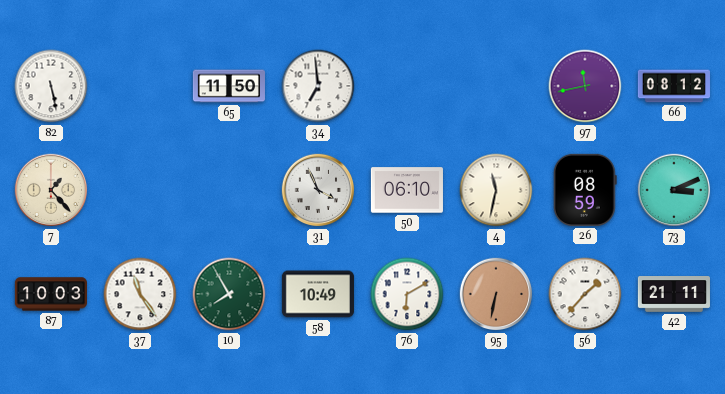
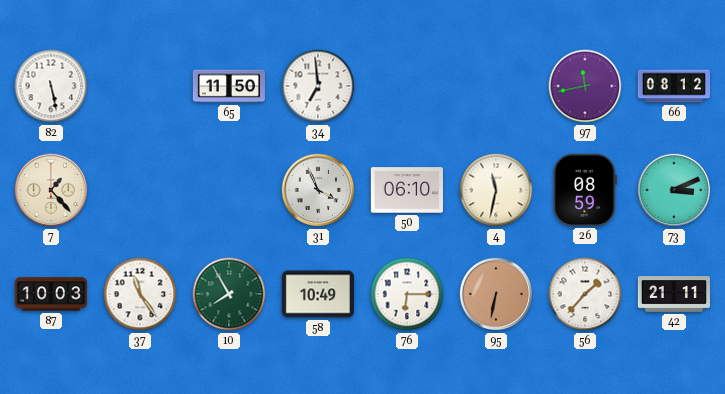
76: 6:10 -> 6:15 (407, 294)
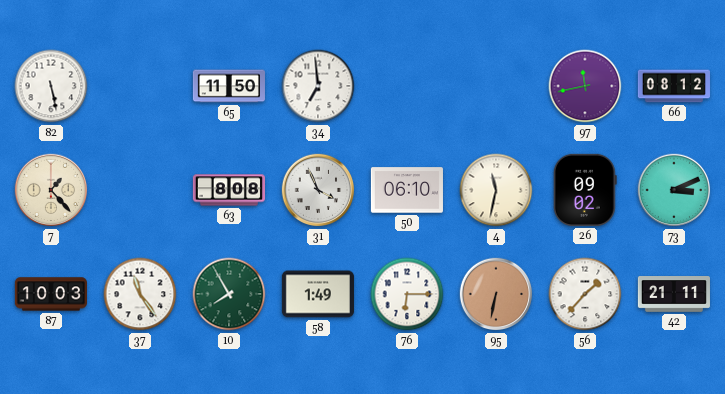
63: none -> 8:08 (228, 190)
26: 08:59 -> 09:02 (585, 190)
58: 10:49 -> 1:49 (318, 294)
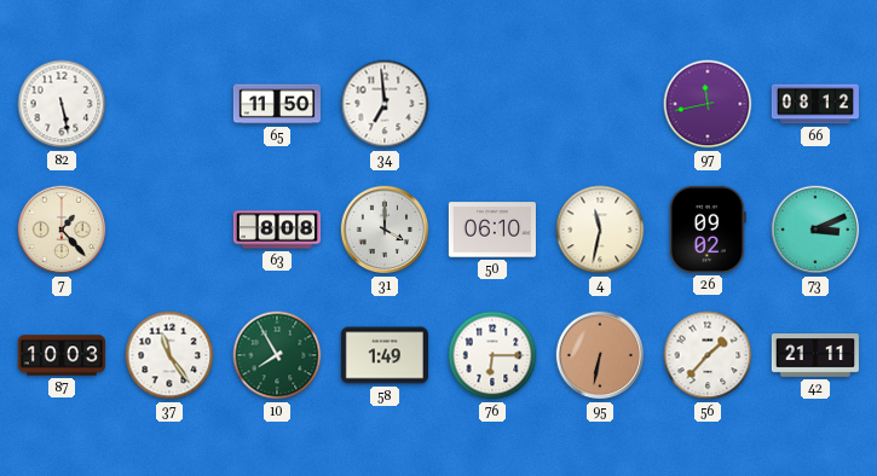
31: 3:56 -> 4:00 (385, 230)
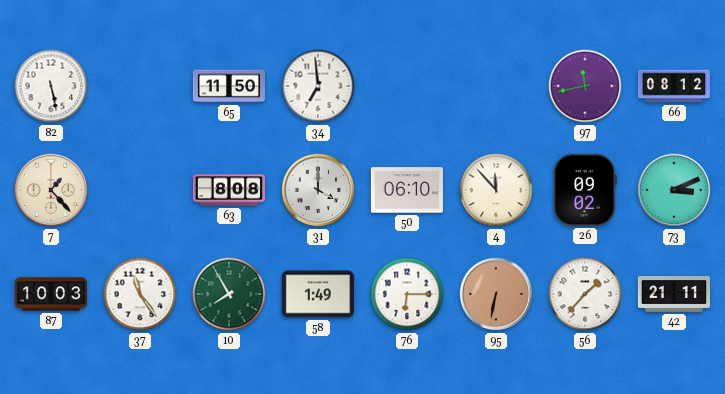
4: 11:32 -> 11:53 (496, 190)
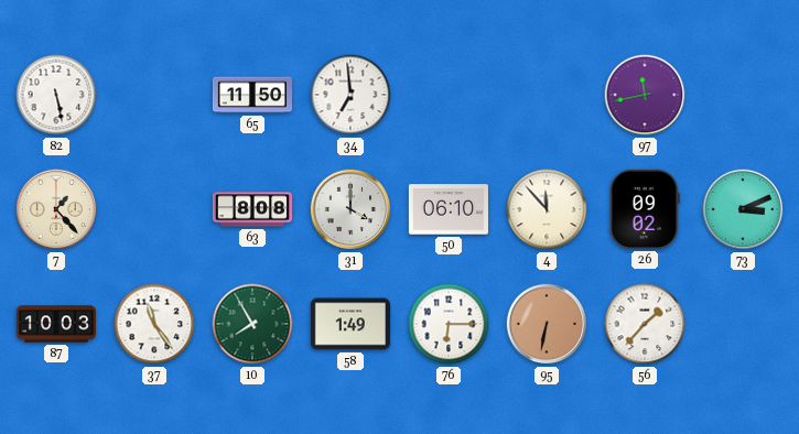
66: 08:12 -> none (674, 86)
42: 21:11 -> none (674, 295)
